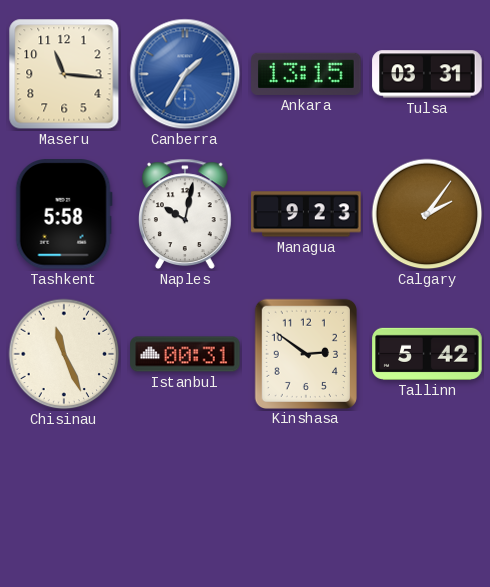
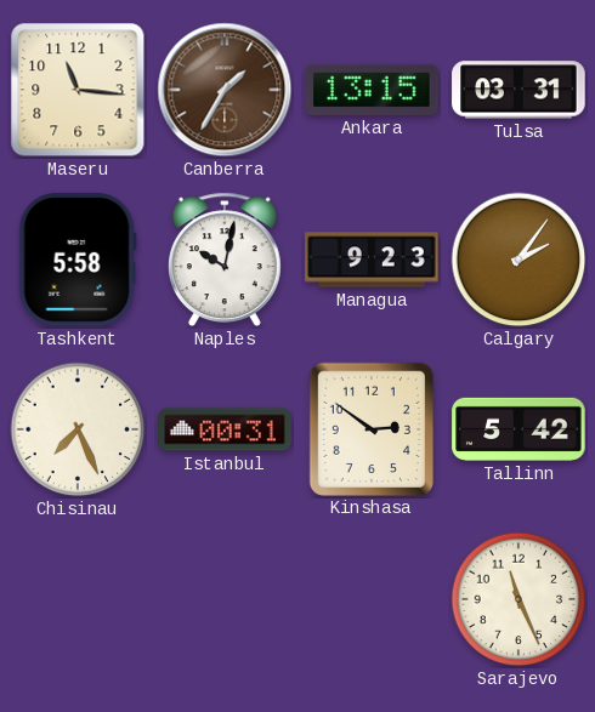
Canberra dial: blue -> brown (225, 90)
Chisinau: 11:26 -> 7:26 (78, 429)
Sarajevo: none -> 11:26 (518, 599)
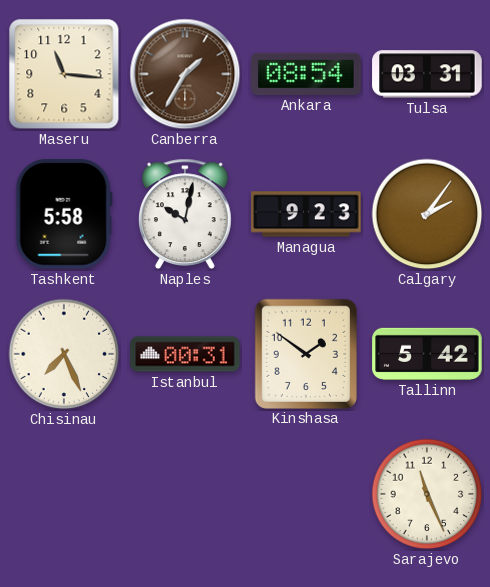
Ankara: 13:15 -> 08:54 (306, 74)
Kinshasa: 2:51 -> 1:51 (306, 353)
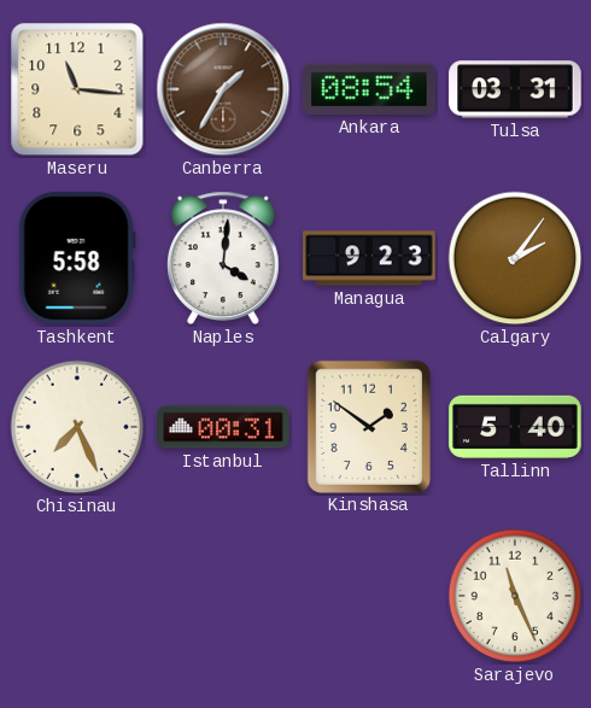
Naples: 10:02 -> 4:01 (224, 258)
Tallinn: 5:42 -> 5:40 (515, 427)
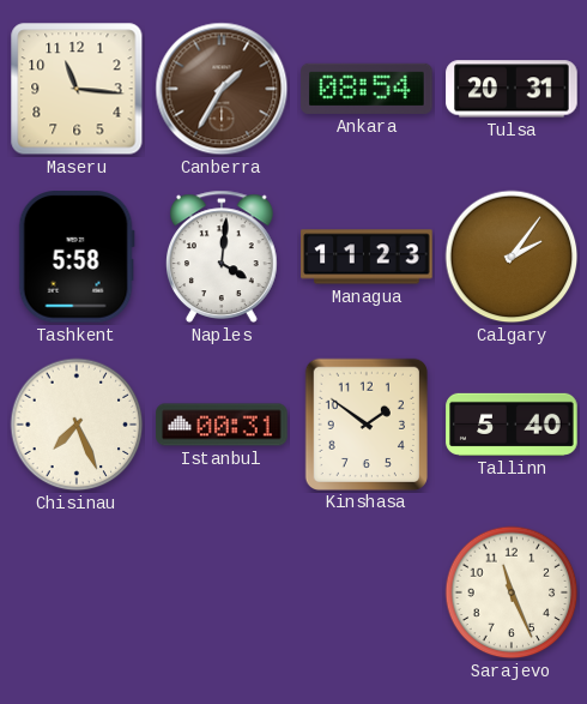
Tulsa: 03:31 -> 20:31 (512, 89)
Managua: 9:23 -> 11:23 (367, 257)
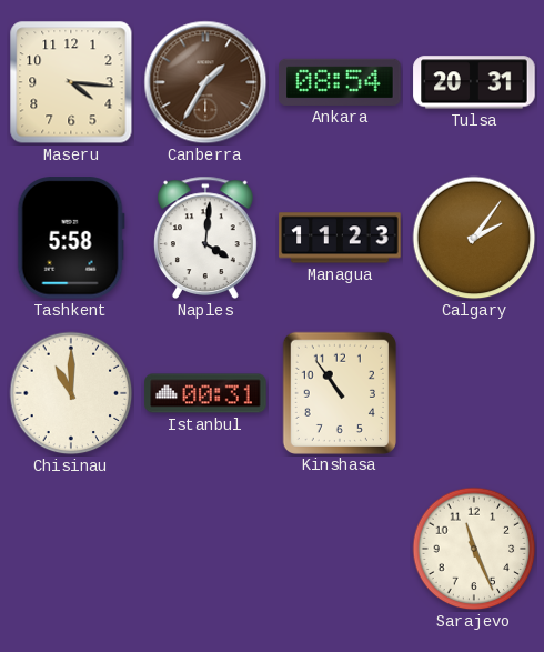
Maseru: 11:16 -> 4:16 (71, 82)
Chisinau: 7:26 -> 11:00 (71, 393)
Kinshasa: 1:51 -> 10:54 (340, 392)
Tallinn: 5:40 -> none (512, 425)
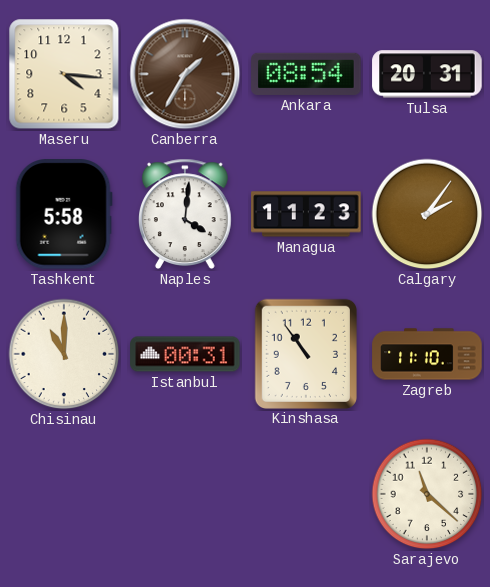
Zagreb: none -> 11:10 (427, 354)
Sarajevo: 11:26 -> 11:22 (427, 494)
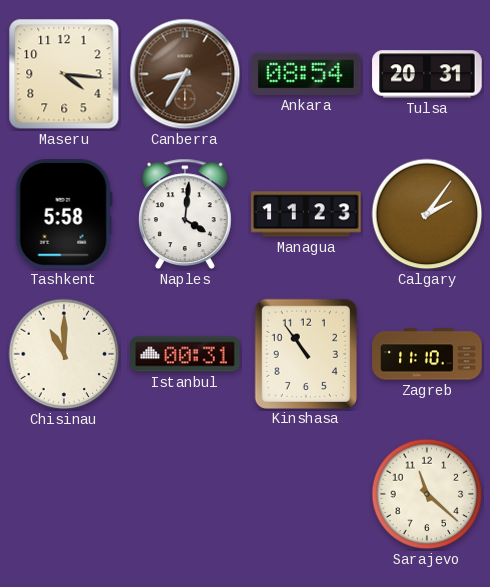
Canberra: 1:35 -> 8:35 (185, 74)
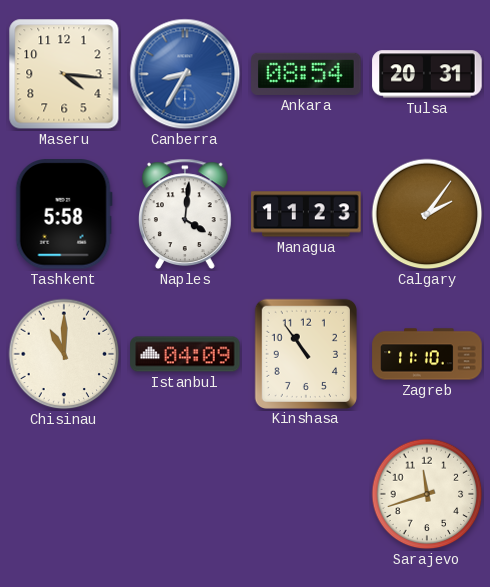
Canberra dial: brown -> blue (185, 74)
Istanbul: 00:31 -> 04:09 (185, 354)
Sarajevo: 11:22 -> 11:42 (427, 494)
